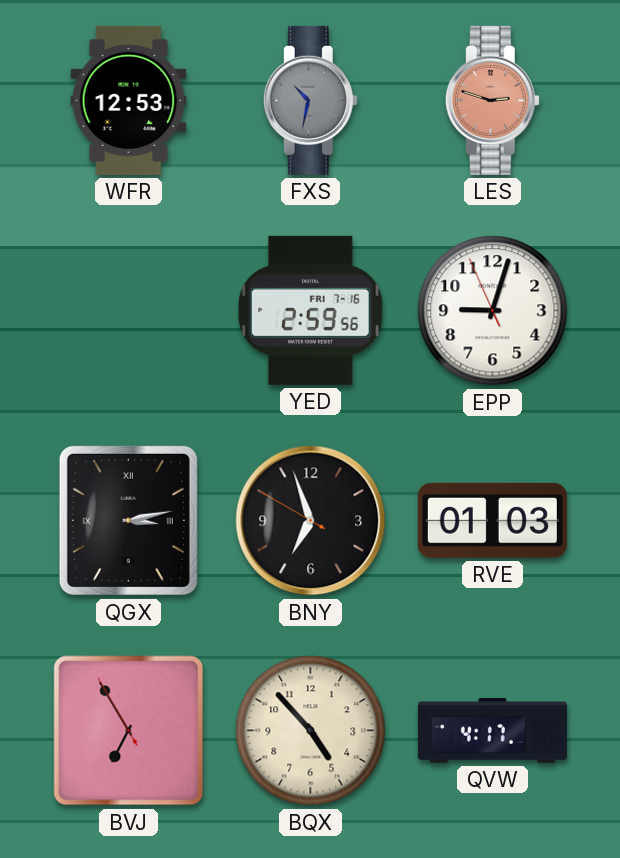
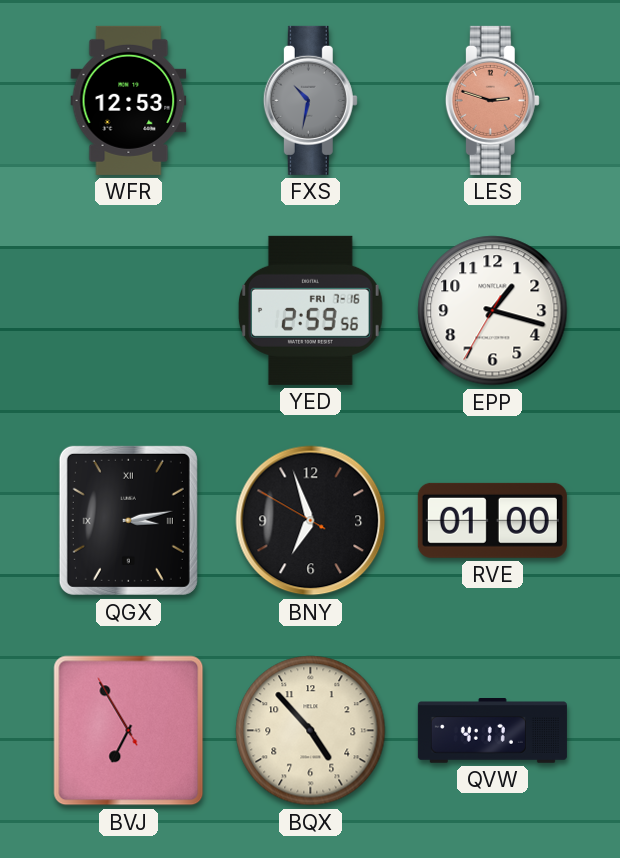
EPP: 9:02 -> 1:17 (493, 311)
RVE: 01:03 -> 01:00 (492, 520)
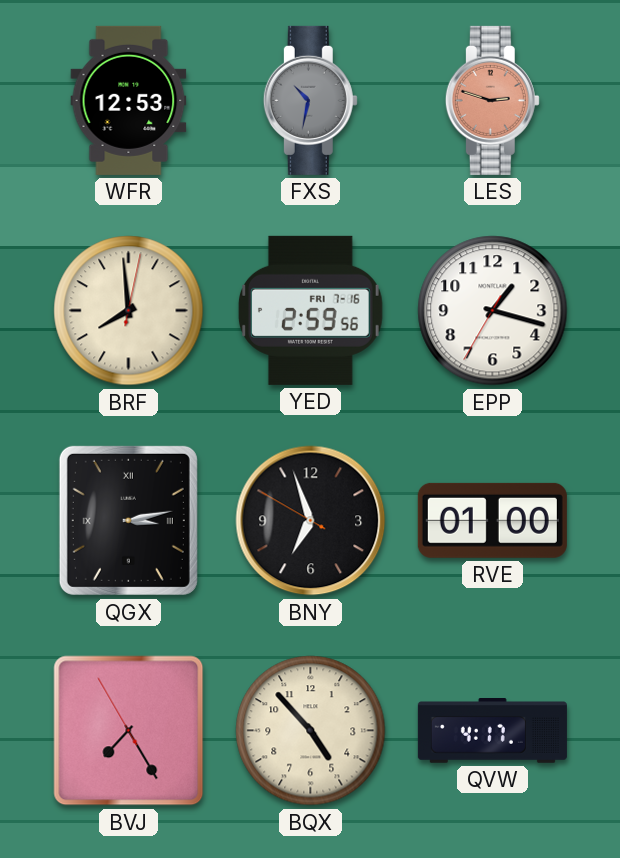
BRF: none -> 7:59 (129, 311)
BVJ: 6:54 -> 7:24 (129, 731)
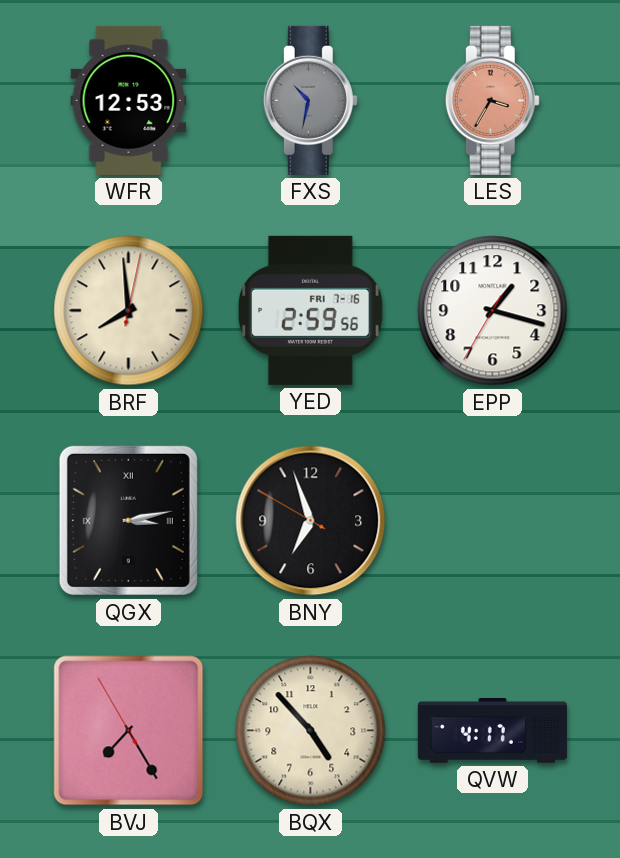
LES: 2:48 -> 3:35 (492, 100)
RVE: 01:00 -> none (492, 520)
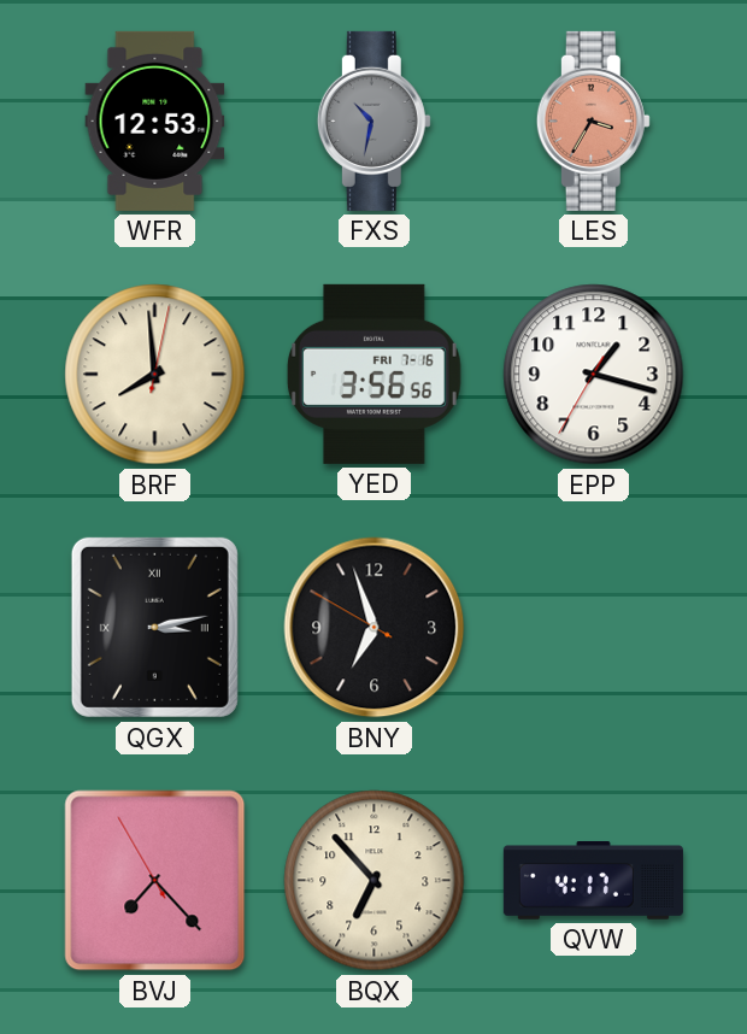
YED: 2:59 -> 3:56 (373, 374)
BVJ: 7:24 -> 7:22 (155, 881)
BQX: 4:53 -> 6:53 (375, 881)
